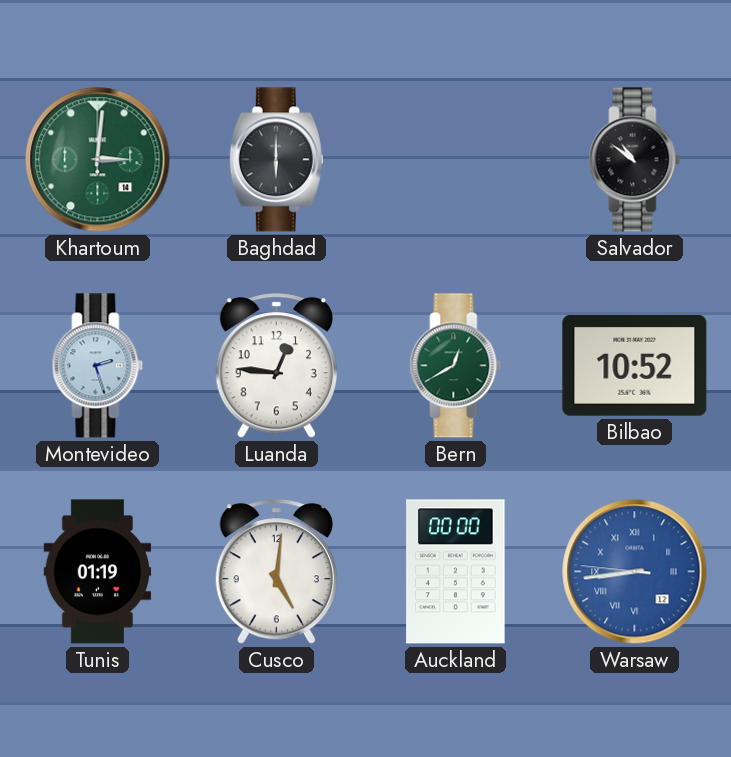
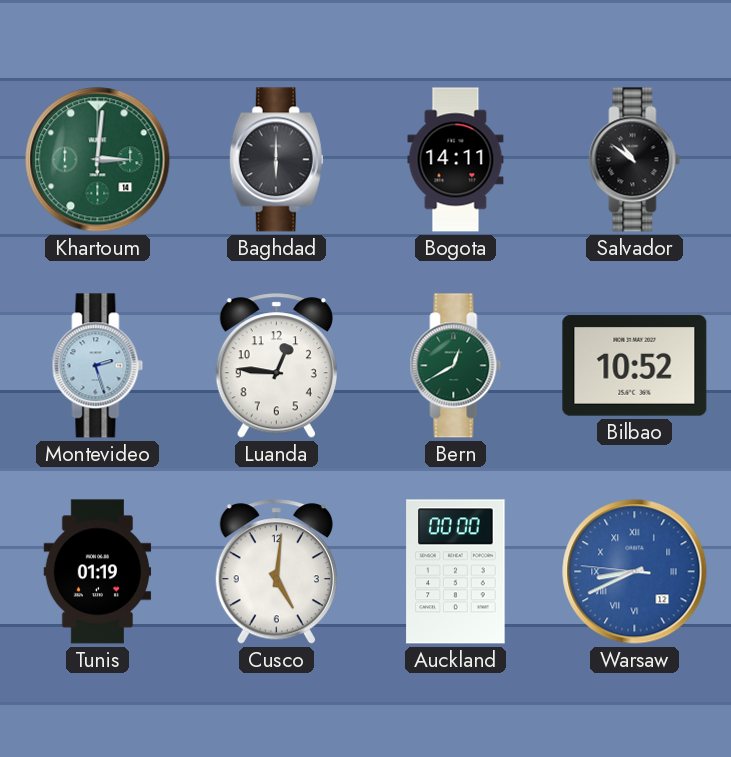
Bogota: none -> 14:11 (456, 160)
Warsaw: 8:43 -> 8:40 (635, 572)
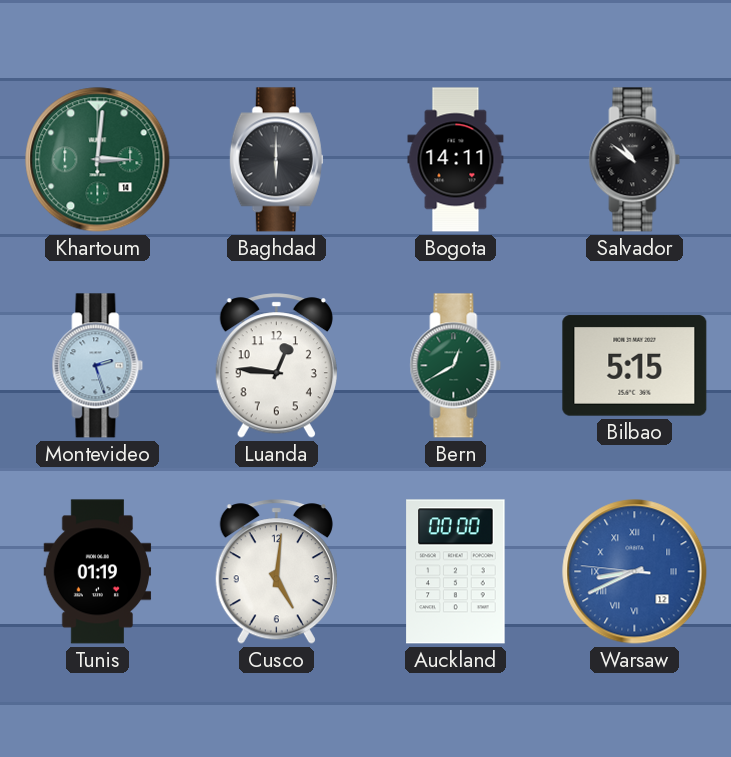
Bilbao: 10:52 -> 5:15 (635, 366)
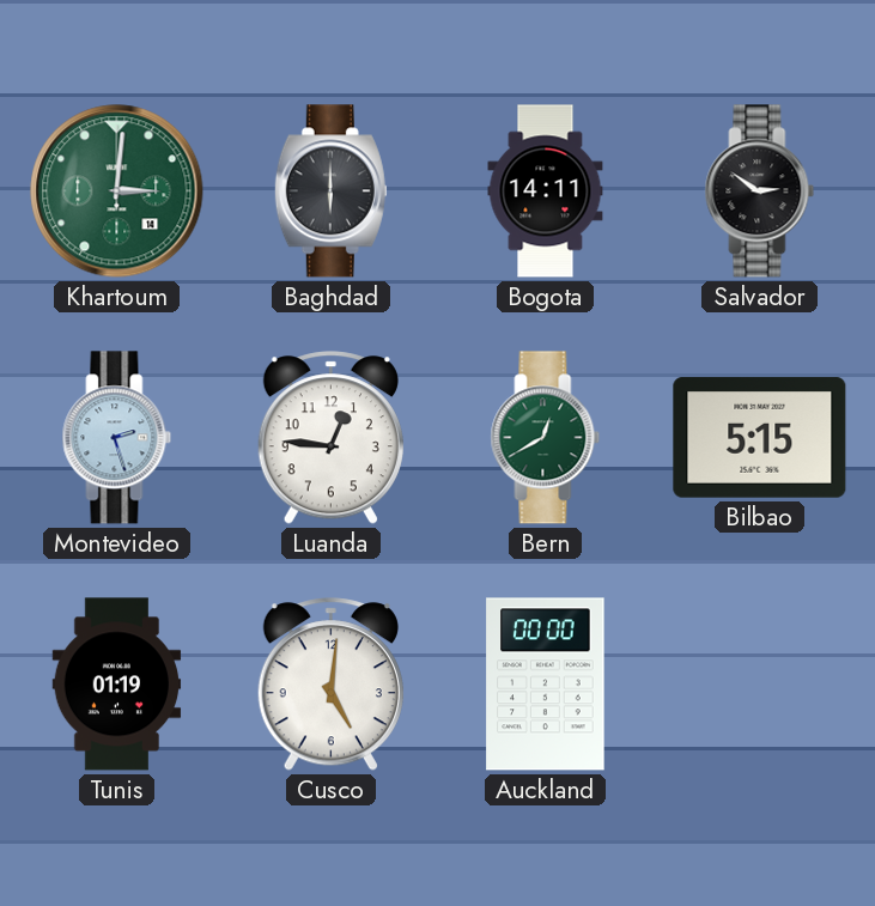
Salvador: 10:51 -> 2:51 (760, 191)
Warsaw: 8:40 -> none (635, 572)
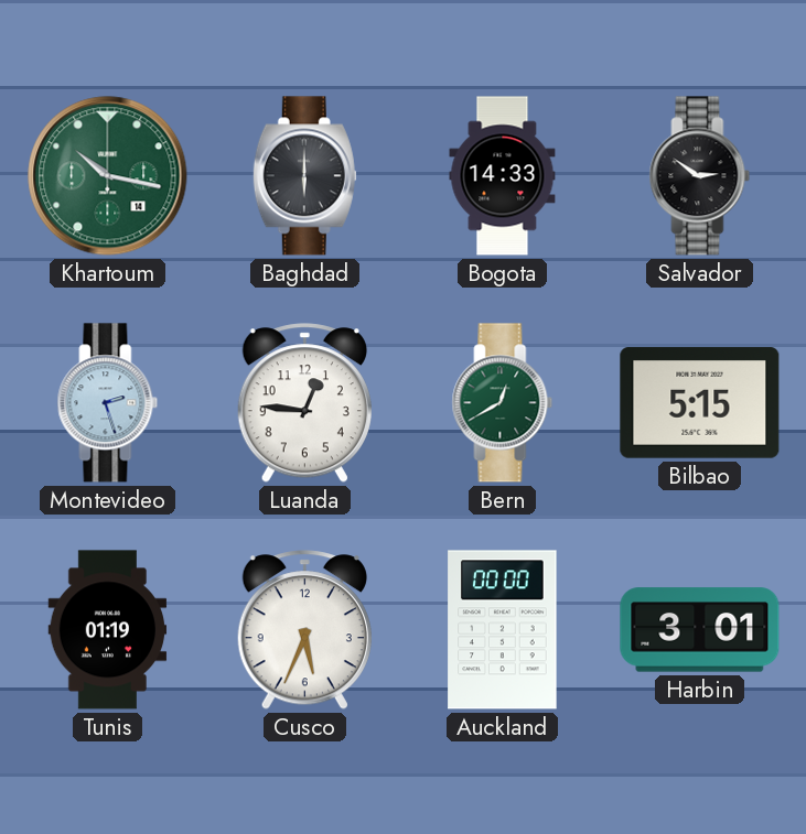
Khartoum: 3:01 -> 10:17 (108, 176)
Bogota: 14:11 -> 14:33 (503, 176)
Cusco: 5:01 -> 5:34 (304, 630)
Harbin: none -> 3:01 (700, 630)
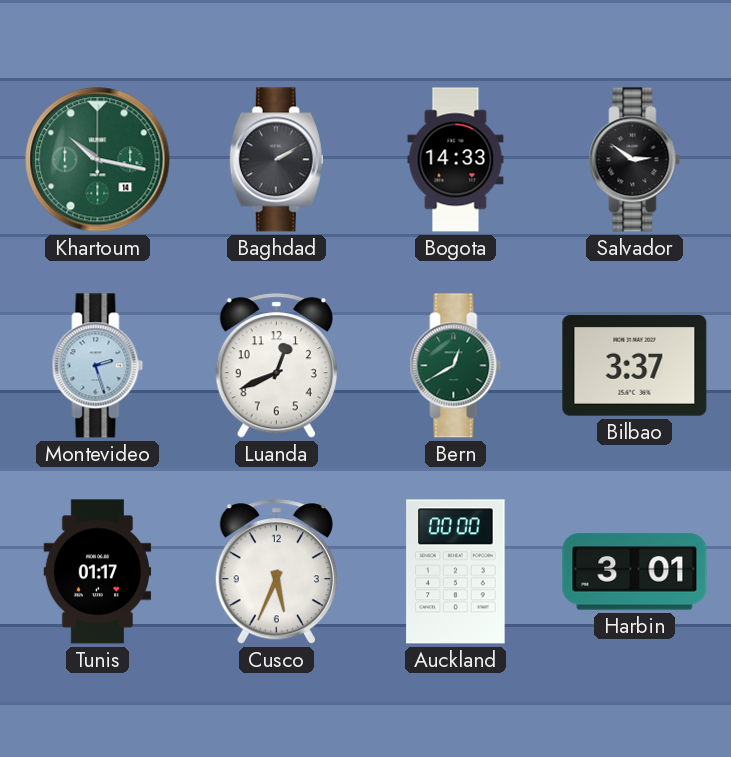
Baghdad: 6:00 -> 2:10 (276, 160)
Luanda: 12:46 -> 12:41 (276, 366)
Bilbao: 5:15 -> 3:37 (635, 366)
Tunis: 01:19 -> 01:17 (98, 572)
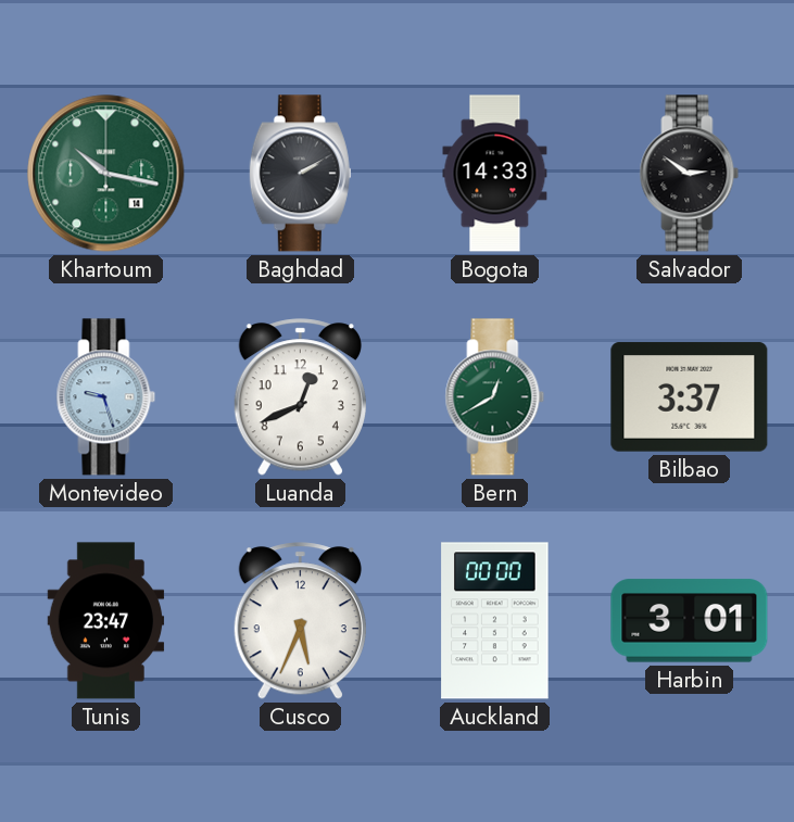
Montevideo: 2:27 -> 9:27 (106, 397)
Tunis: 01:17 -> 23:47 (106, 621)
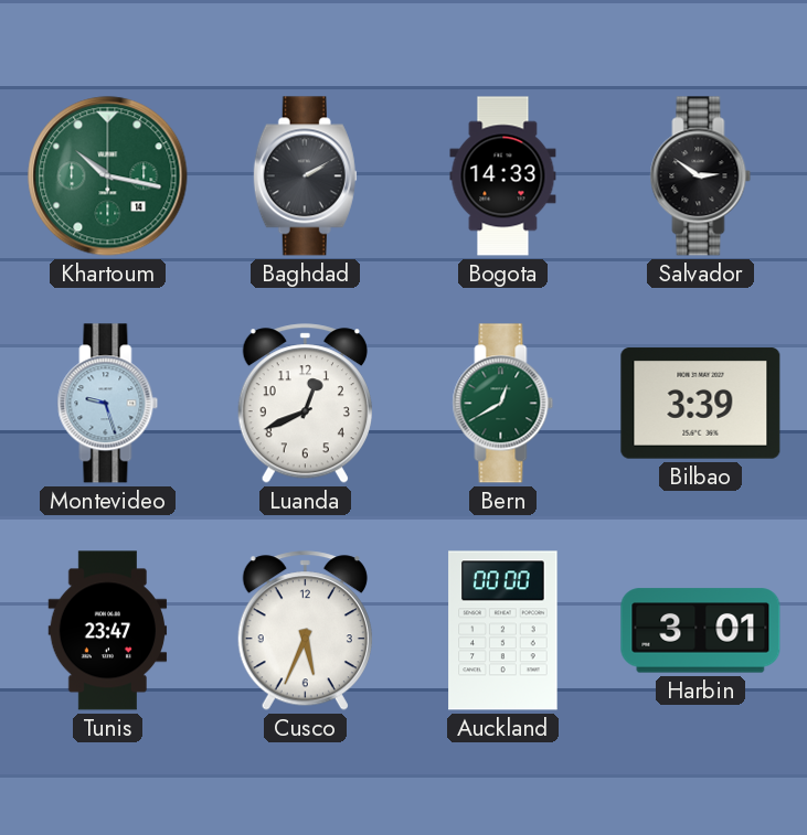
Bilbao: 3:37 -> 3:39 (701, 404)
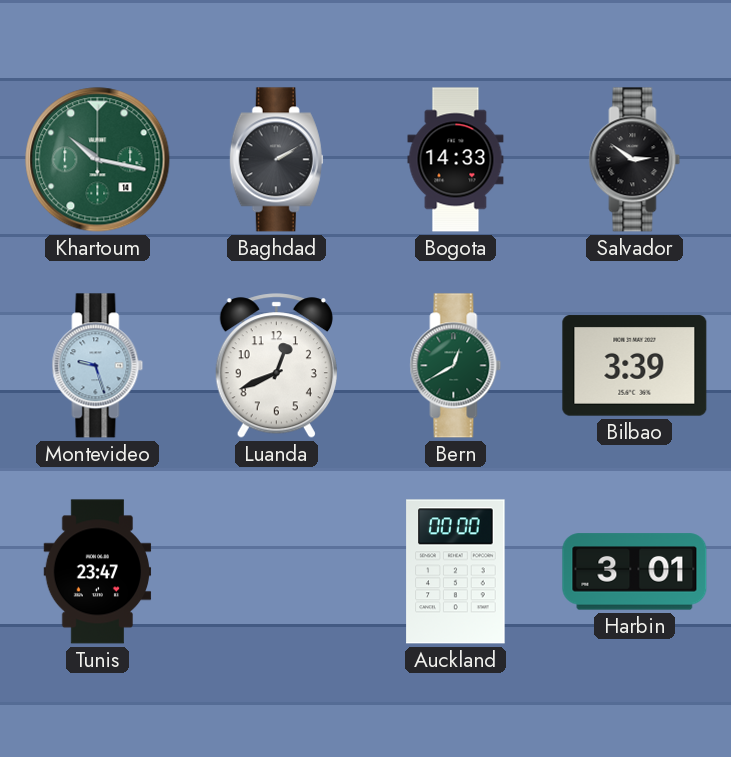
Cusco: 5:34 -> none (305, 631)
